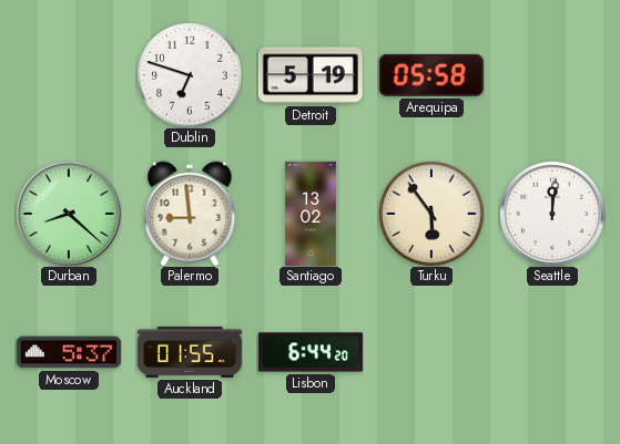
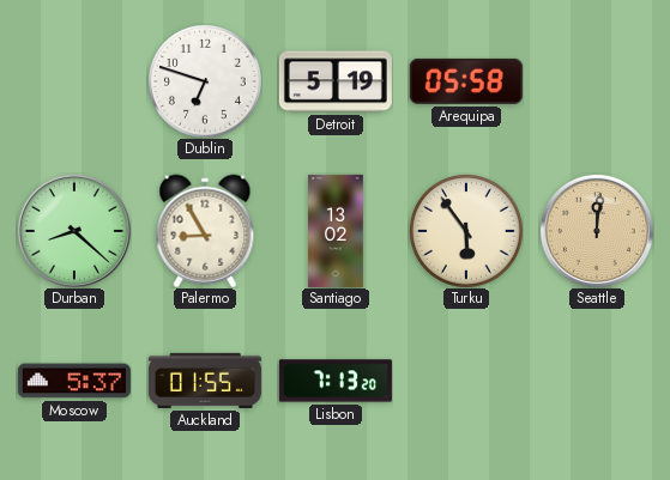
Palermo: 8:59 -> 8:55 (205, 231)
Seattle dial: white -> champagne (597, 231)
Lisbon: 6:44 -> 7:13 (336, 381)
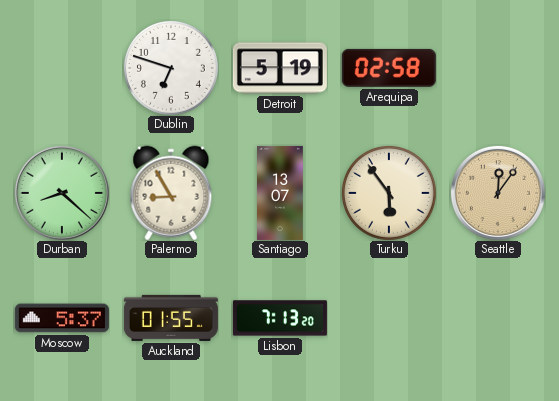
Arequipa: 05:58 -> 02:58 (389, 68)
Santiago: 13:02 -> 13:07 (281, 193)
Seattle: 12:01 -> 12:06 (498, 193)
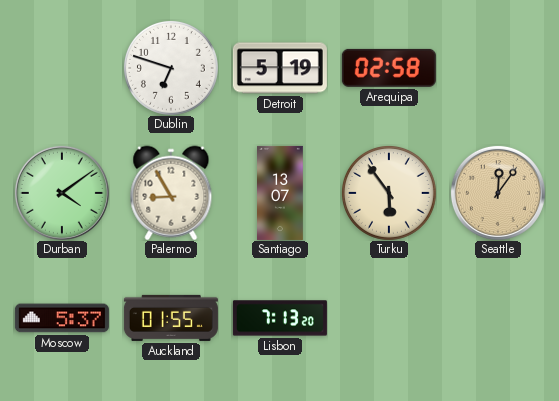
Durban: 8:22 -> 4:09 (62, 193)
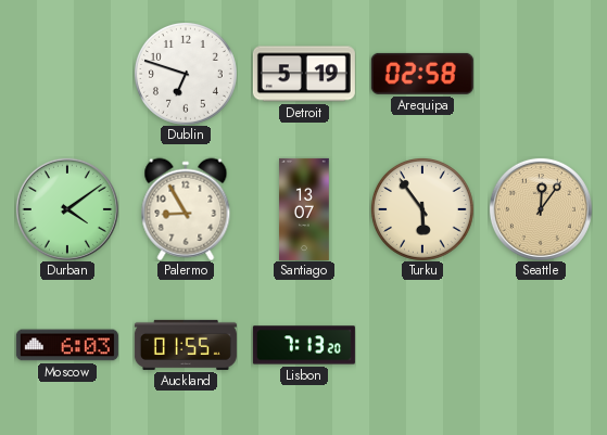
Moscow: 5:37 -> 6:03 (67, 345)
